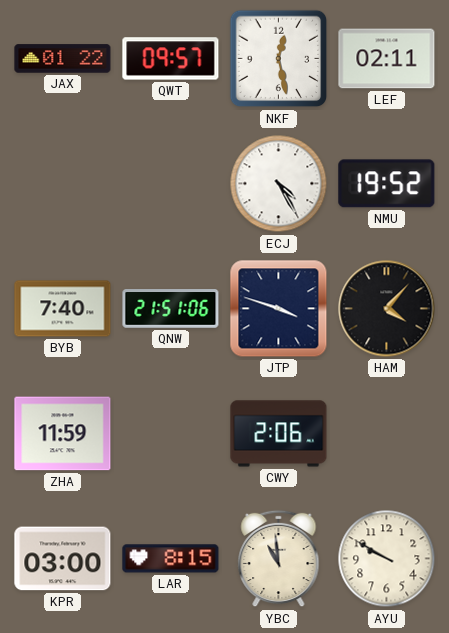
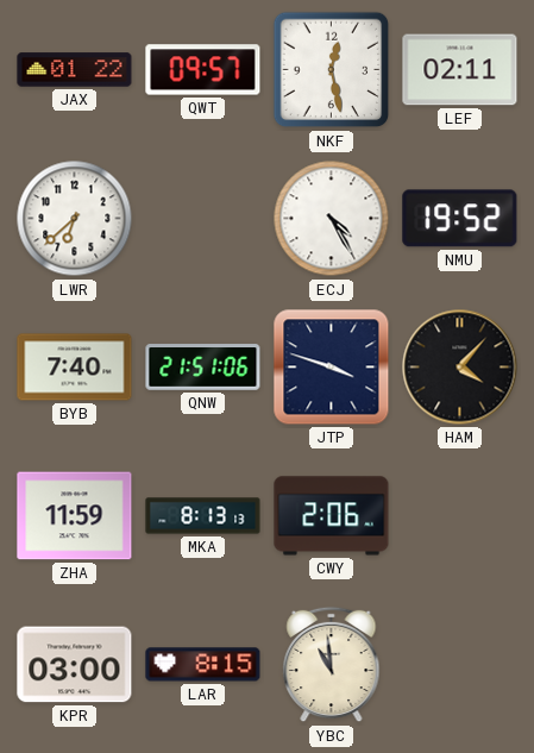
LWR: none -> 6:38 (75, 219)
MKA: none -> 8:13 (203, 516)
AYU: 9:50 -> none (387, 559)
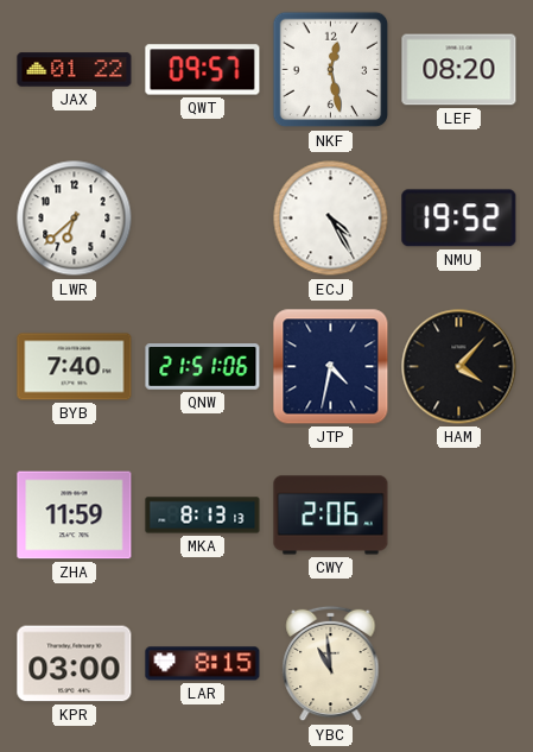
LEF: 02:11 -> 08:20 (459, 70)
JTP: 3:48 -> 4:32 (331, 367)
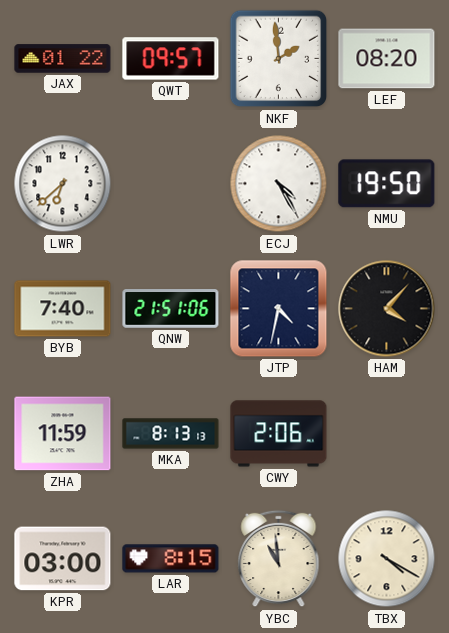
NKF: 12:28 -> 1:59 (279, 59)
NMU: 19:52 -> 19:50 (387, 184)
TBX: none -> 4:20 (387, 559)
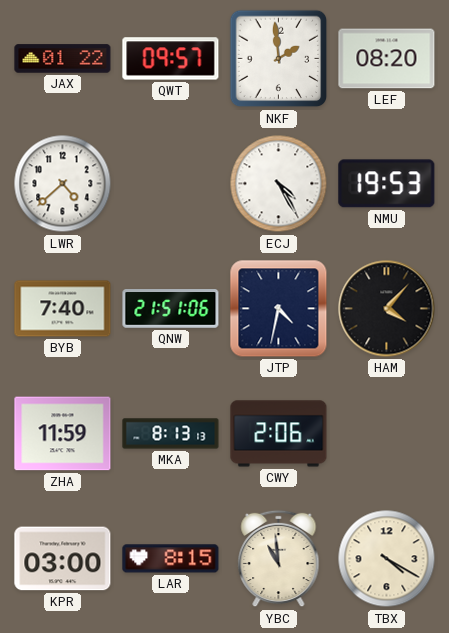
LWR: 6:38 -> 4:38 (63, 184)
NMU: 19:50 -> 19:53 (387, 184)
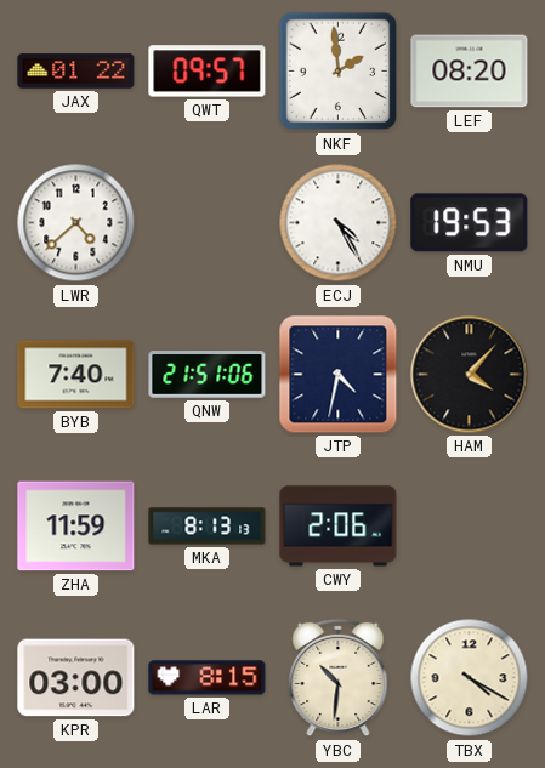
YBC: 10:59 -> 10:31 (339, 678)
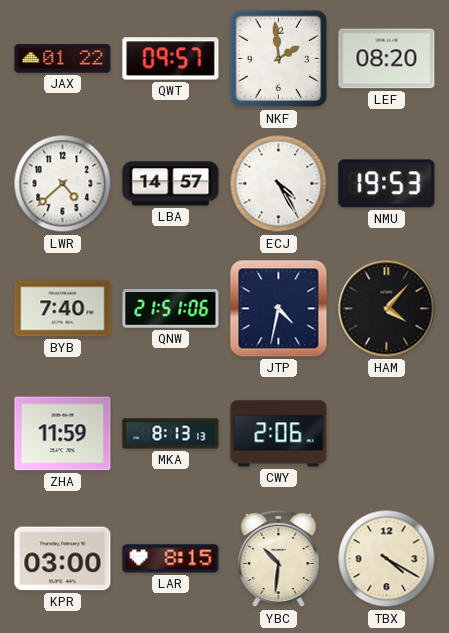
LBA: none -> 14:57 (171, 184)
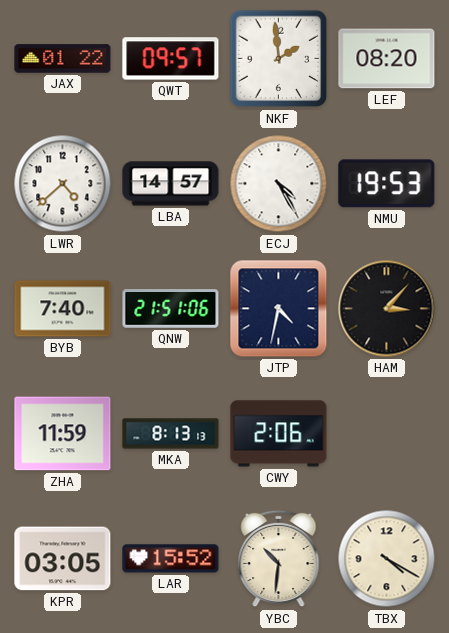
HAM: 4:07 -> 3:07 (387, 309)
KPR: 03:00 -> 03:05 (63, 559)
LAR: 8:15 -> 15:52 (171, 559)
